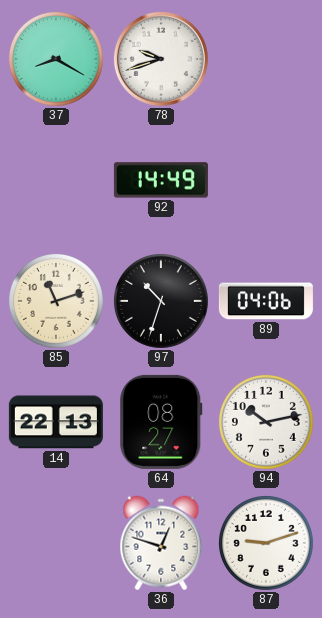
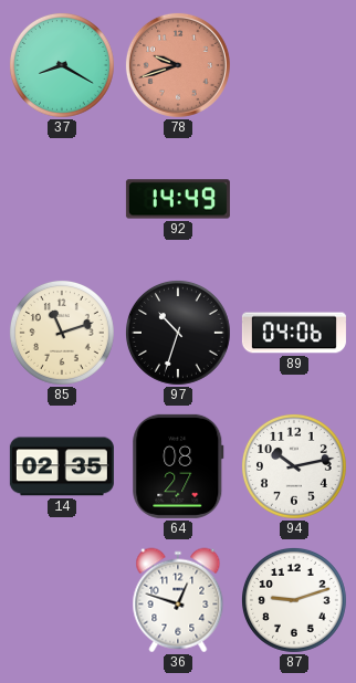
78 dial: white -> salmon (178, 65)
14: 22:13 -> 02:35 (62, 466)
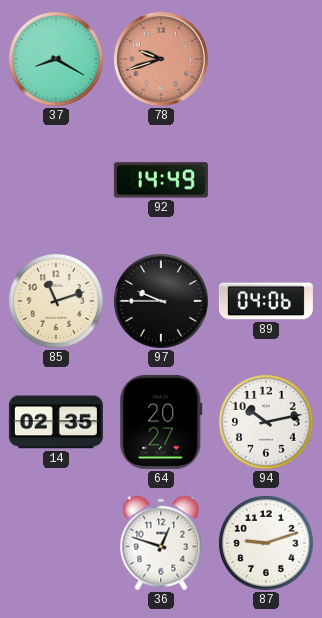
97: 10:33 -> 9:45 (161, 301)
64: 08:27 -> 20:27 (161, 422)
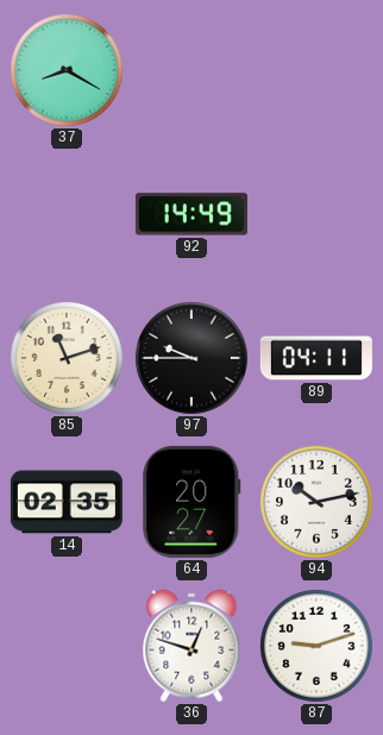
78: 9:42 -> none (161, 59)
89: 04:06 -> 04:11 (316, 358)
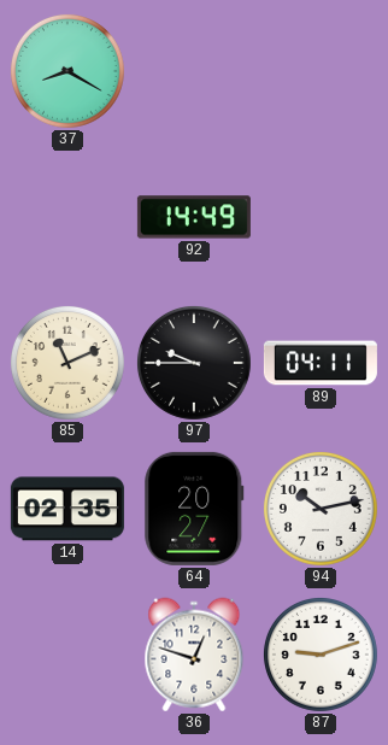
85: 11:12 -> 11:11 (67, 363)
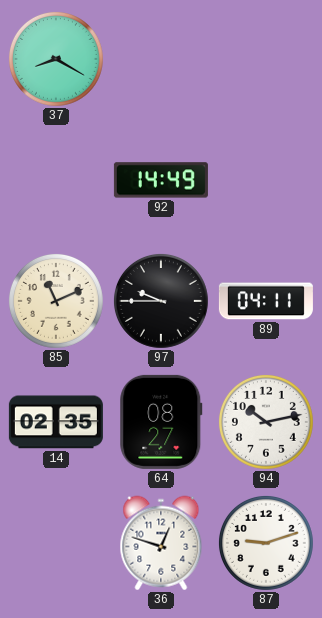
64: 20:27 -> 08:27 (161, 422)
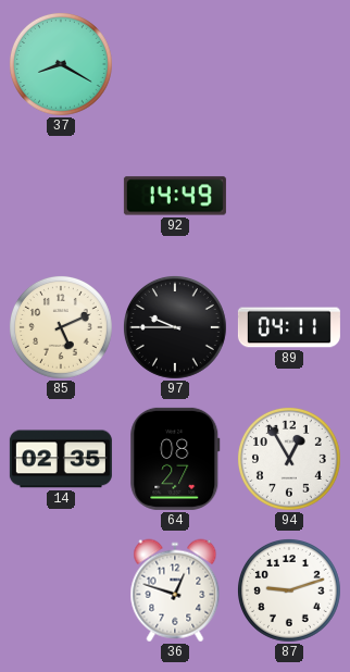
85: 11:11 -> 5:11 (61, 327)
94: 10:13 -> 12:55 (289, 459)
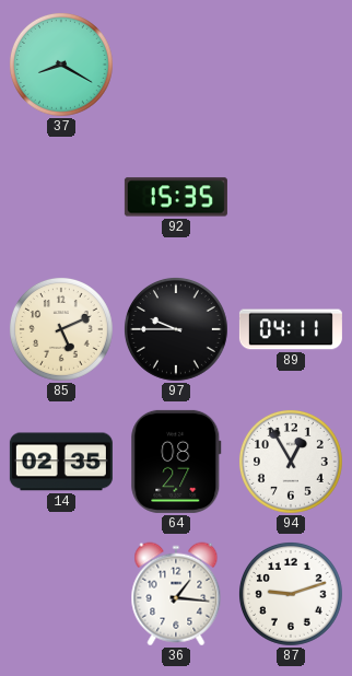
92: 14:49 -> 15:35 (176, 197)
36: 12:48 -> 1:16 (176, 594)
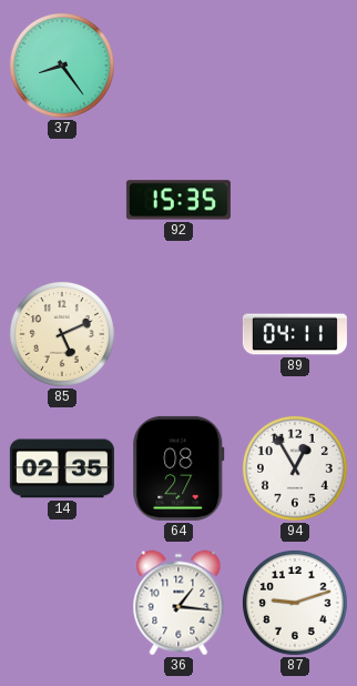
37: 8:20 -> 8:24 (62, 65)
97: 9:45 -> none (176, 329)
